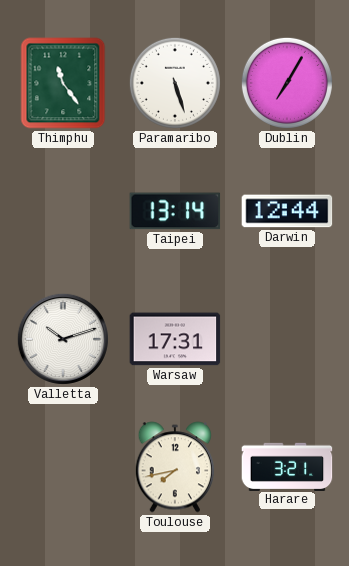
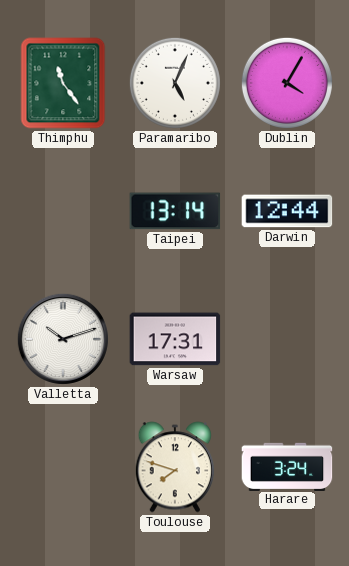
Paramaribo: 5:27 -> 5:04 (175, 83)
Dublin: 7:05 -> 4:05 (287, 83)
Toulouse: 7:43 -> 7:48 (175, 467)
Harare: 3:21 -> 3:24 (287, 466)
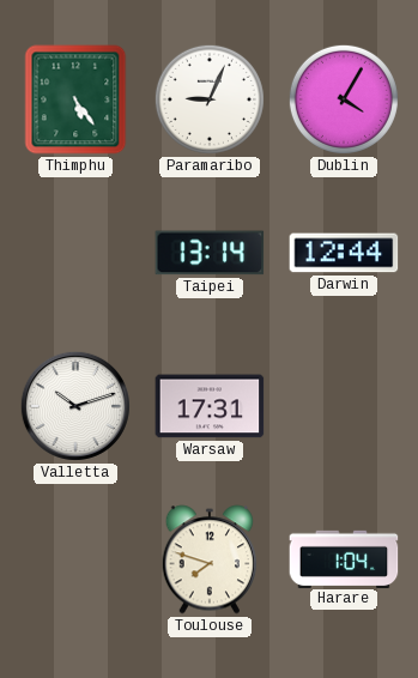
Thimphu: 11:24 -> 5:24 (75, 99)
Paramaribo: 5:04 -> 9:04 (210, 99)
Harare: 3:24 -> 1:04 (344, 558)
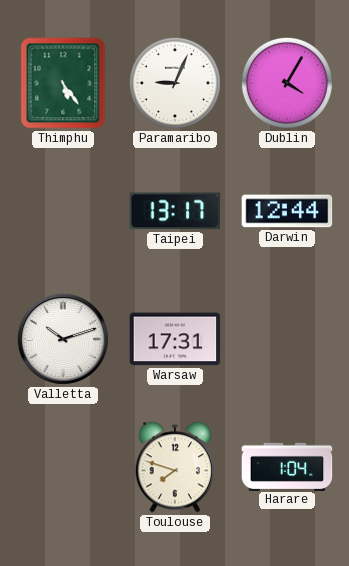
Taipei: 13:14 -> 13:17 (175, 211)
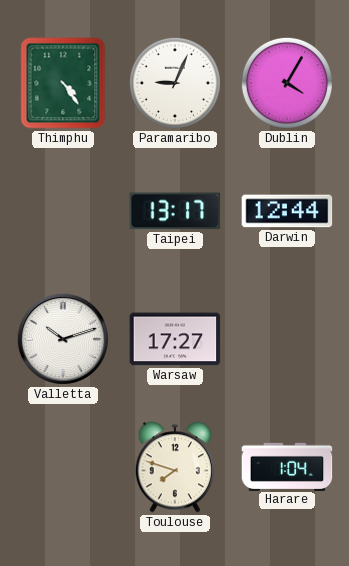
Thimphu: 5:24 -> 4:24 (63, 83)
Warsaw: 17:31 -> 17:27 (175, 339)
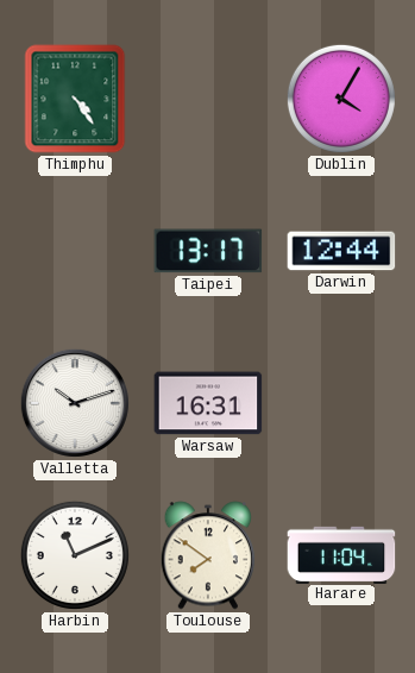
Paramaribo: 9:04 -> none (175, 83)
Warsaw: 17:27 -> 16:31 (208, 403)
Harbin: none -> 11:11 (75, 555)
Toulouse: 7:48 -> 7:51 (208, 555)
Harare: 1:04 -> 11:04 (341, 554)
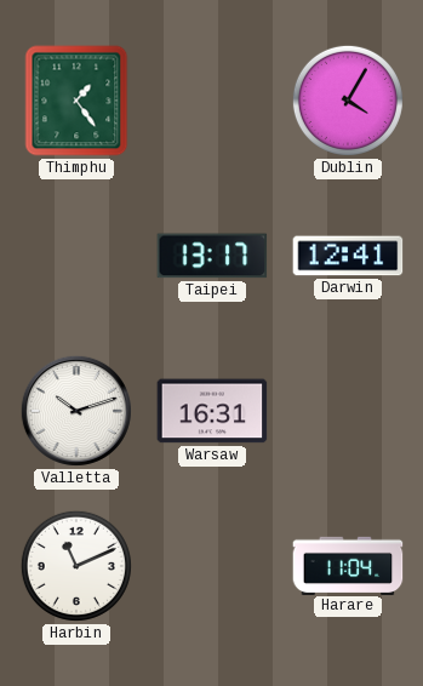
Thimphu: 4:24 -> 1:24 (76, 101)
Darwin: 12:44 -> 12:41 (348, 256)
Toulouse: 7:51 -> none (208, 555)
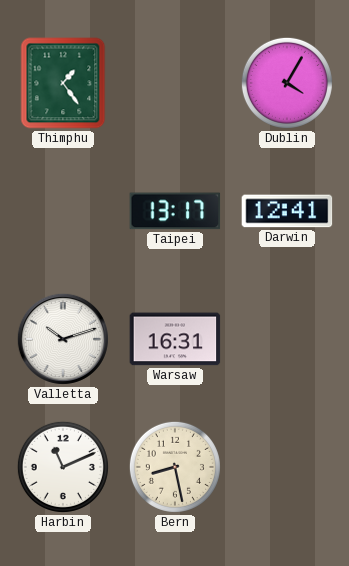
Bern: none -> 8:28 (175, 467)
Harare: 11:04 -> none (348, 565)
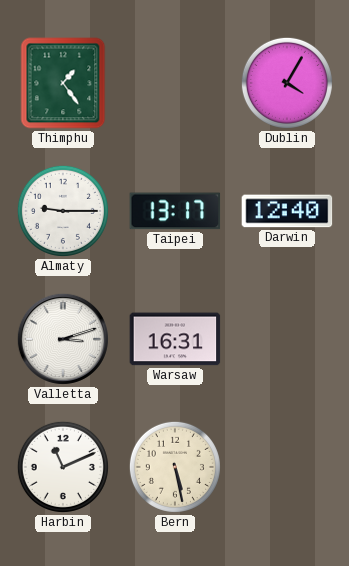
Almaty: none -> 9:15 (63, 211)
Darwin: 12:41 -> 12:40 (287, 211)
Valletta: 10:12 -> 3:12 (63, 339)
Bern: 8:28 -> 5:28 (175, 467)
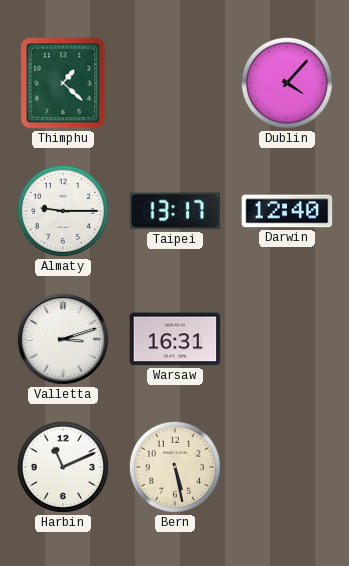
Thimphu: 1:24 -> 1:22 (63, 83)
Dublin: 4:05 -> 4:07 (287, 83)
